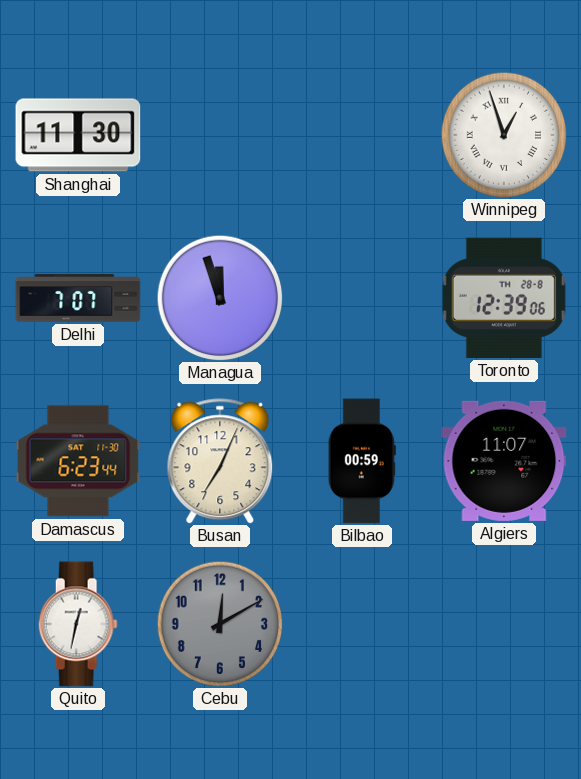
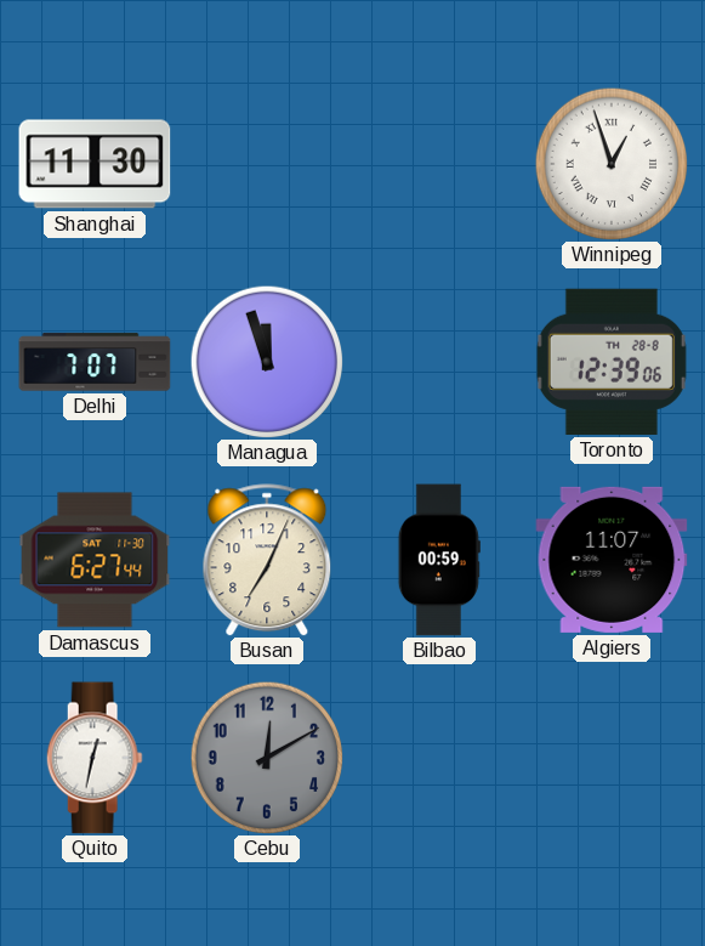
Damascus: 6:23 -> 6:27 (95, 560)
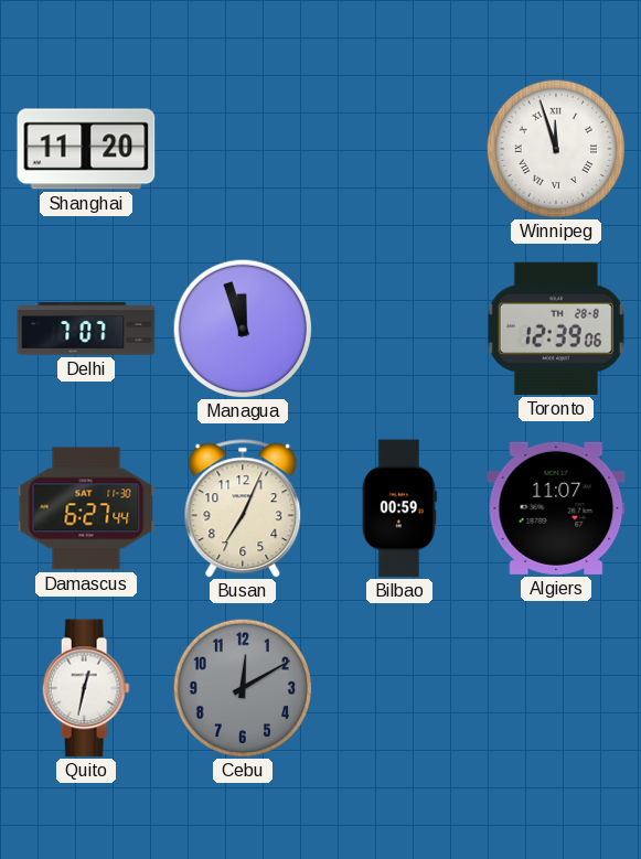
Shanghai: 11:30 -> 11:20 (86, 149)
Winnipeg: 12:57 -> 11:57 (556, 149)
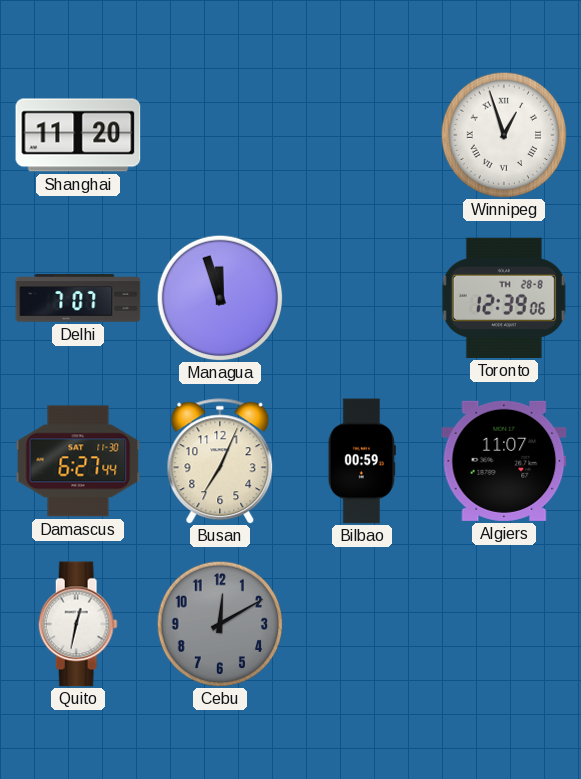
Winnipeg: 11:57 -> 12:57 (504, 135)
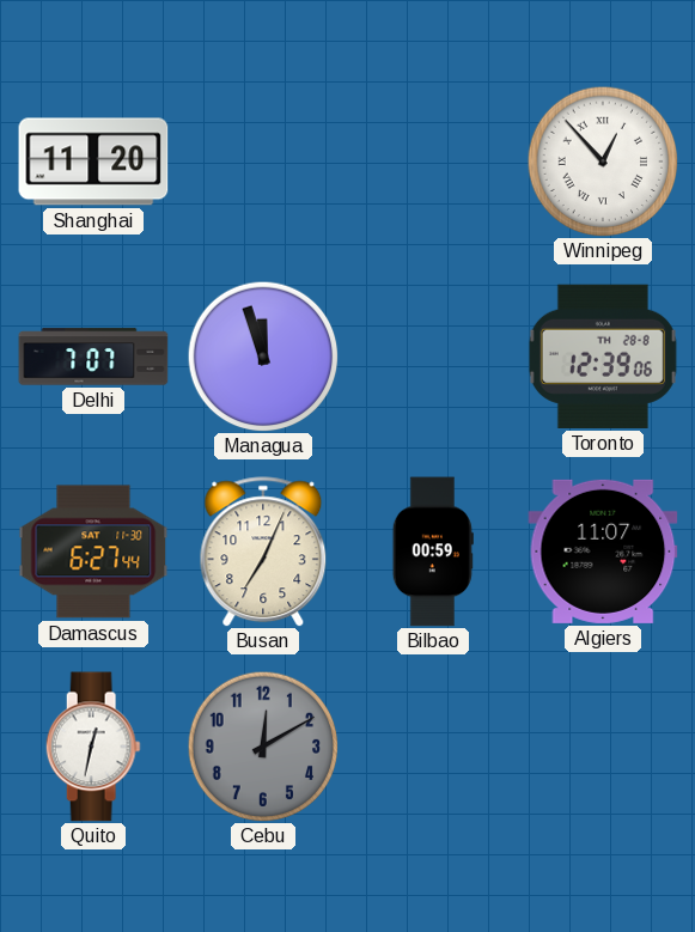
Winnipeg: 12:57 -> 12:53 (603, 162)
